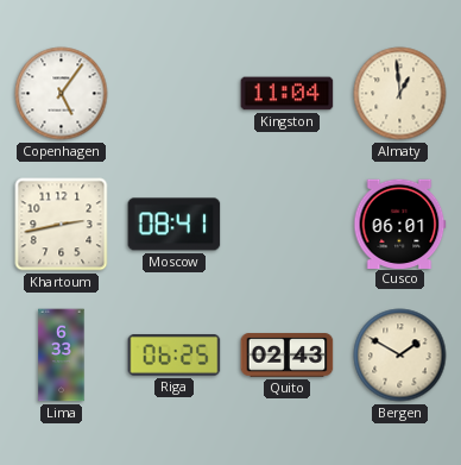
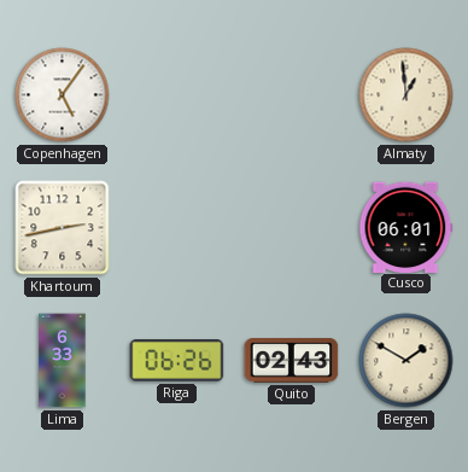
Kingston: 11:04 -> none (288, 94)
Moscow: 08:41 -> none (175, 225)
Riga: 06:25 -> 06:26 (177, 361)
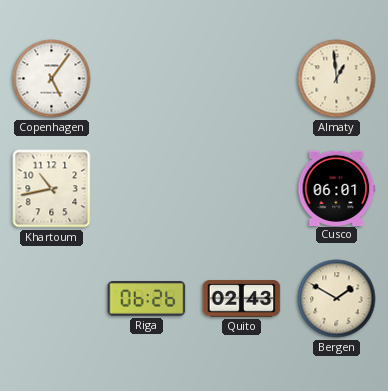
Khartoum: 2:43 -> 10:43 (52, 189)
Lima: 6:33 -> none (63, 361)
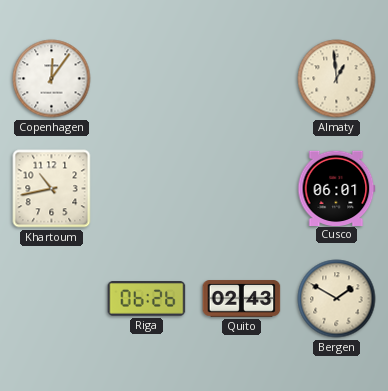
Copenhagen: 5:06 -> 12:06 (52, 79)
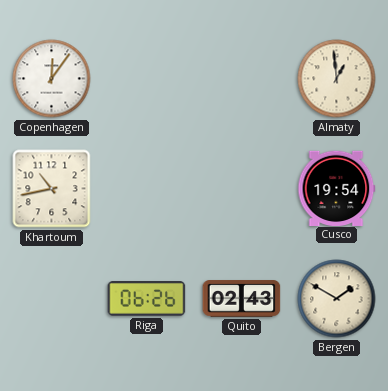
Cusco: 06:01 -> 19:54 (337, 188)
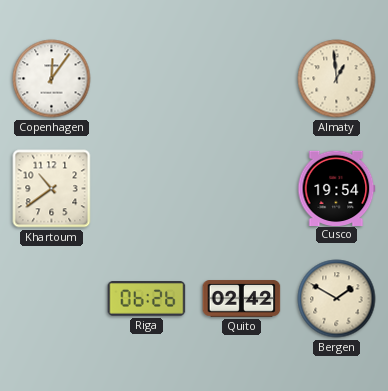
Khartoum: 10:43 -> 10:39 (52, 189)
Quito: 02:43 -> 02:42 (242, 299)
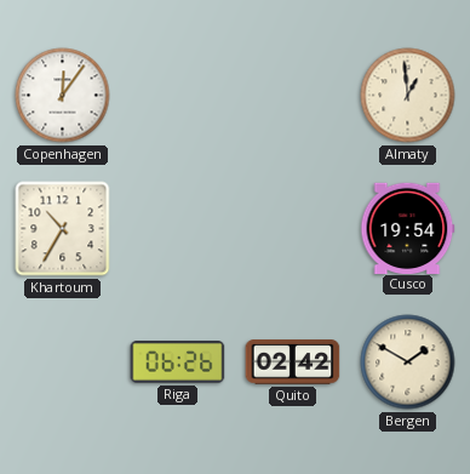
Khartoum: 10:39 -> 10:35 (63, 229)
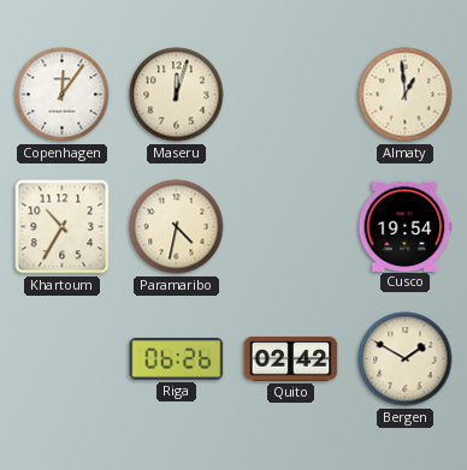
Maseru: none -> 12:03 (177, 95)
Paramaribo: none -> 4:32 (177, 227)
